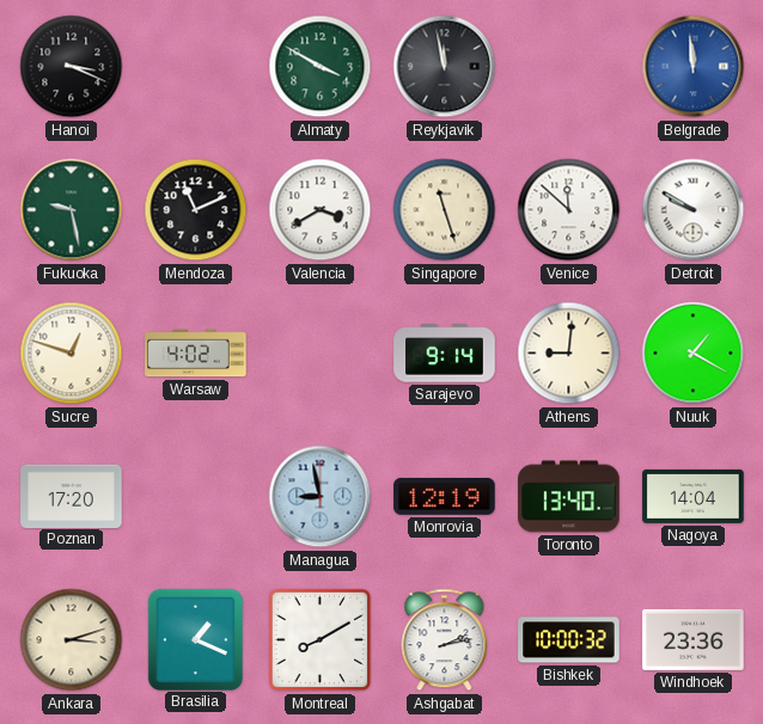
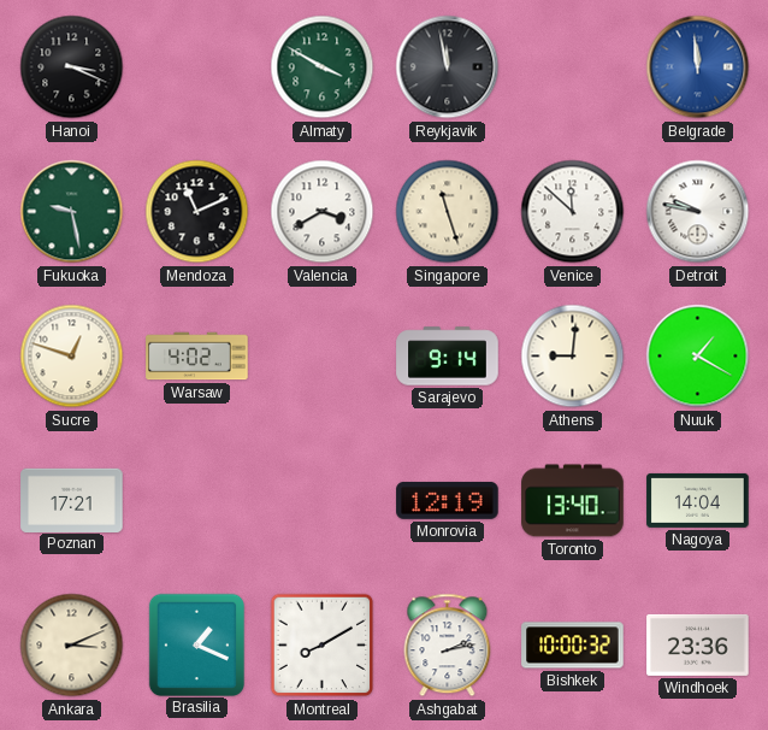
Detroit: 9:50 -> 9:47 (698, 212)
Poznan: 17:20 -> 17:21 (72, 500)
Managua: 8:58 -> none (321, 497)
Ankara: 3:12 -> 3:11 (72, 646)
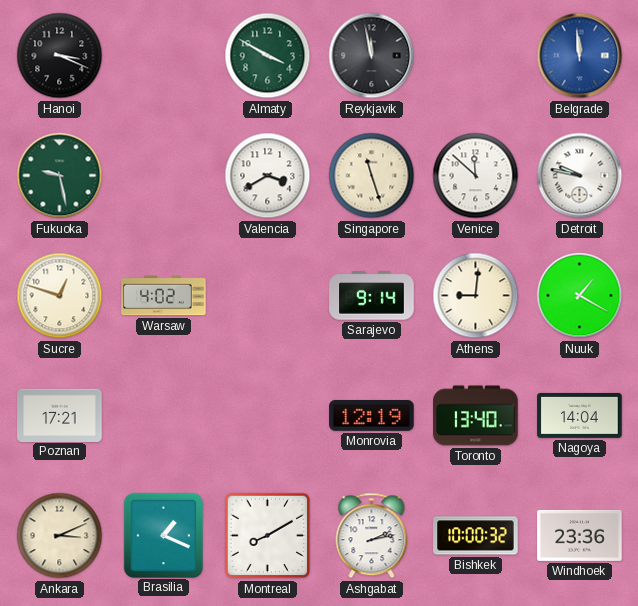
Mendoza: 11:11 -> none (197, 212)
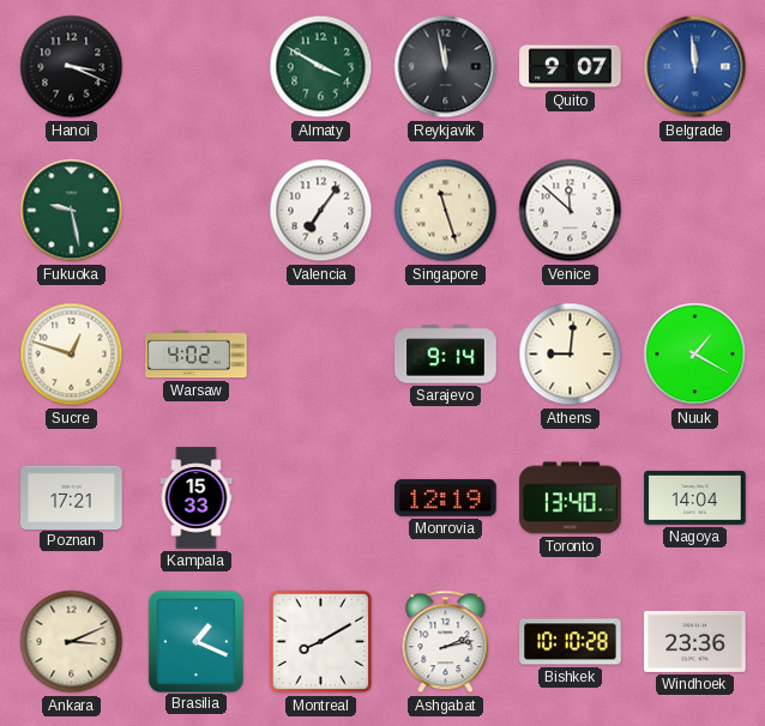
Quito: none -> 9:07 (571, 67)
Valencia: 3:40 -> 7:06 (321, 211)
Detroit: 9:47 -> none (580, 176)
Kampala: none -> 15:33 (197, 498)
Bishkek: 10:00 -> 10:10 (571, 642)
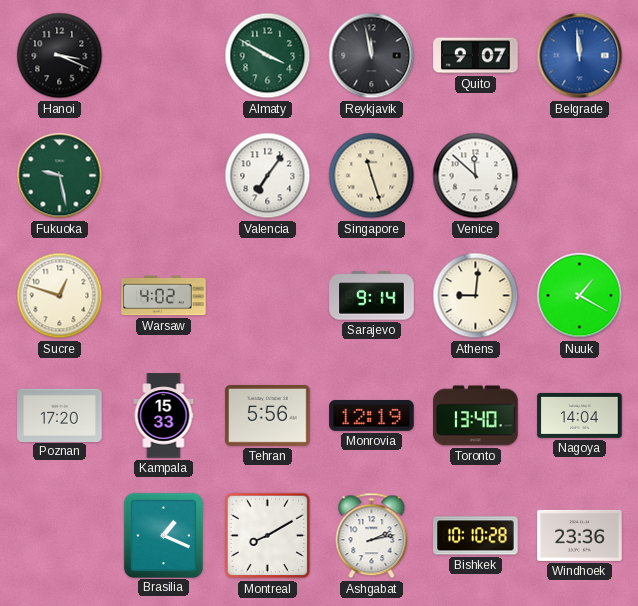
Poznan: 17:21 -> 17:20 (60, 415)
Tehran: none -> 5:56 (268, 416)
Ankara: 3:11 -> none (72, 642)
